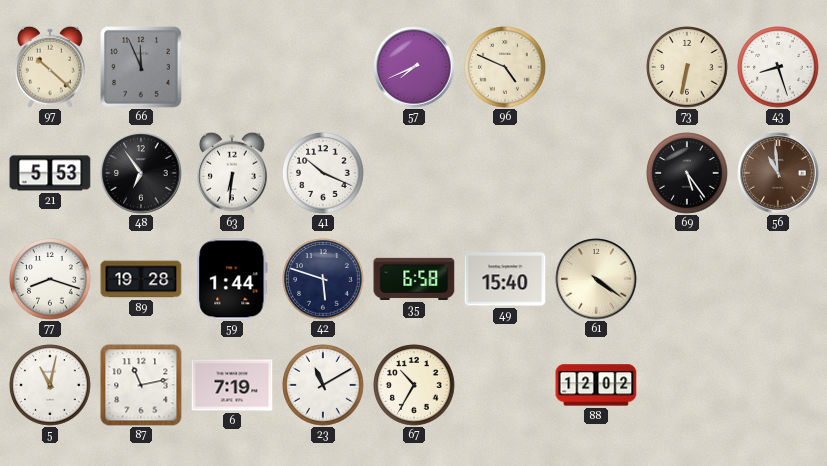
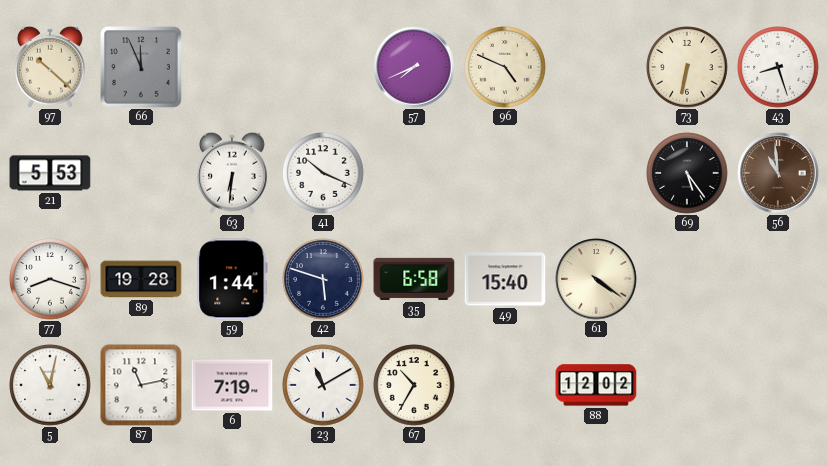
48: 6:54 -> none (141, 173)
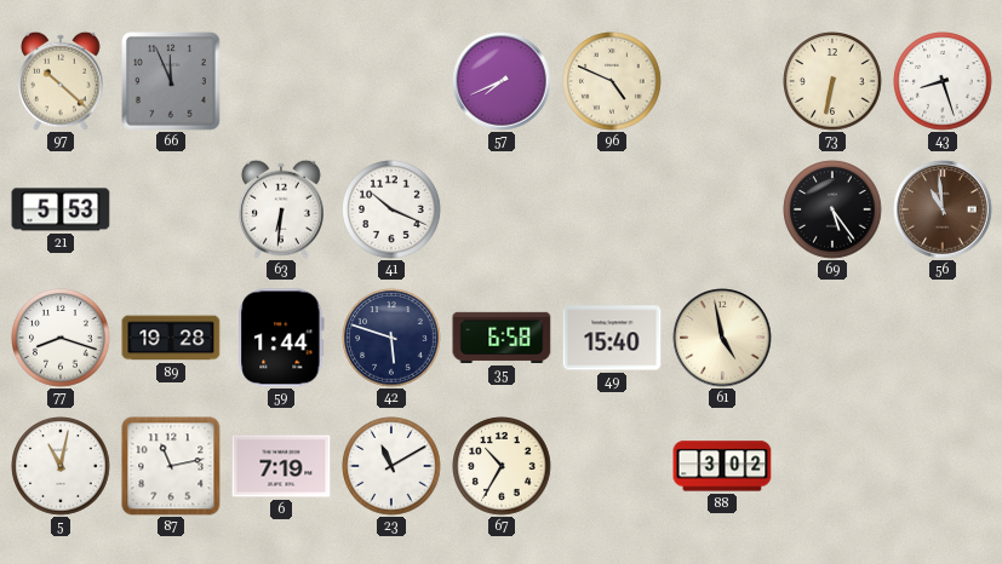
61: 4:21 -> 4:58 (722, 338)
88: 12:02 -> 3:02 (722, 466)
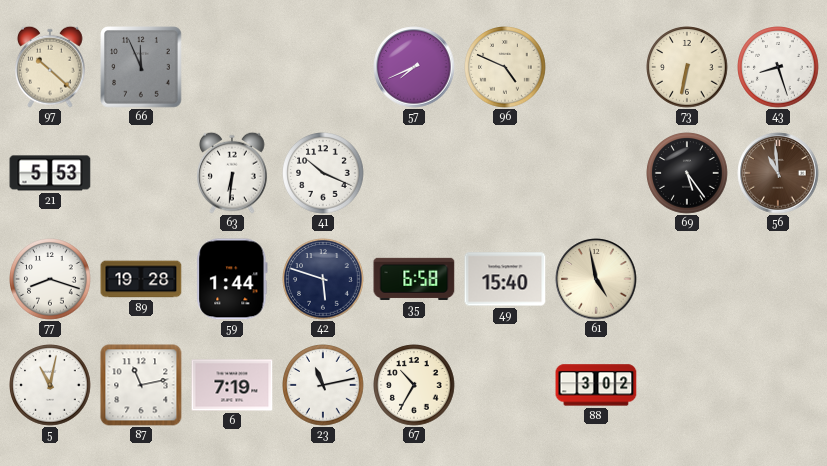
23: 11:10 -> 11:13 (323, 385)
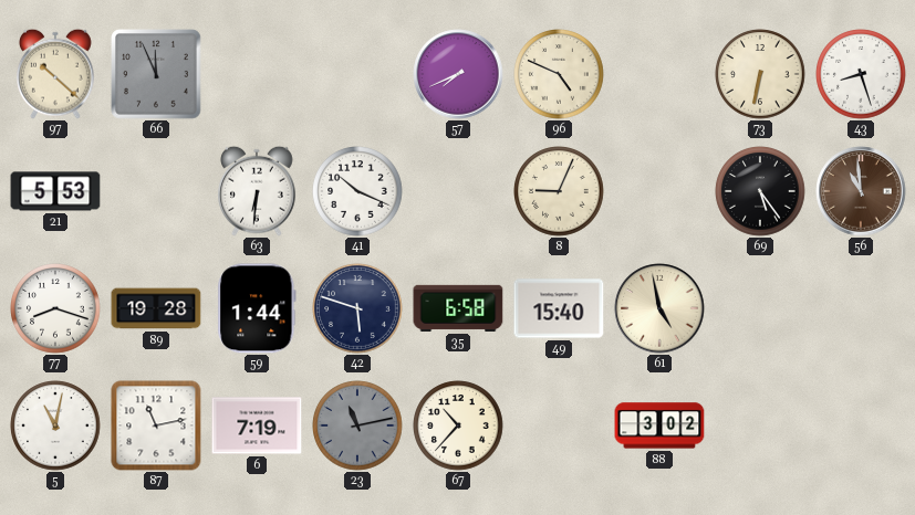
8: none -> 9:04 (559, 191)
23 dial: white -> grey (357, 425)
67: 10:35 -> 10:37 (458, 425)
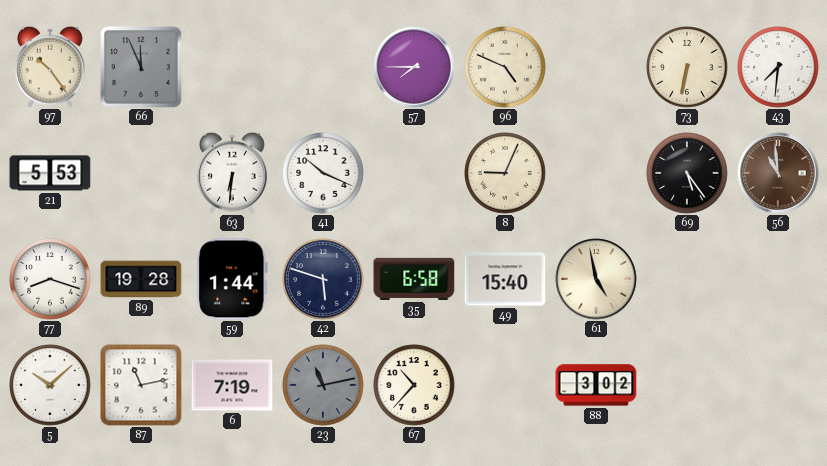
97: 10:22 -> 10:24 (51, 67)
57: 7:41 -> 7:45 (414, 67)
43: 8:27 -> 7:31 (778, 67)
5: 11:02 -> 10:08 (50, 385)
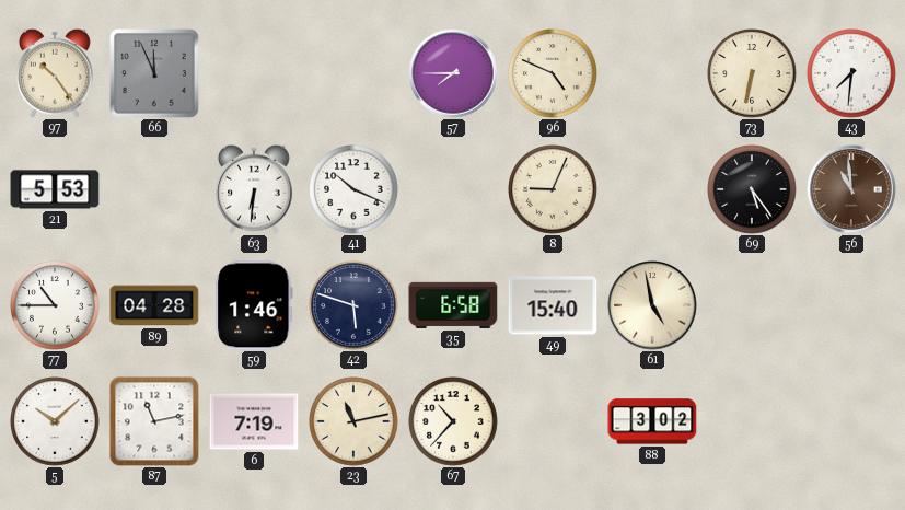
77: 8:18 -> 10:45 (55, 305)
89: 19:28 -> 04:28 (154, 305)
59: 1:44 -> 1:46 (254, 305)
23 dial: grey -> cream (353, 421)
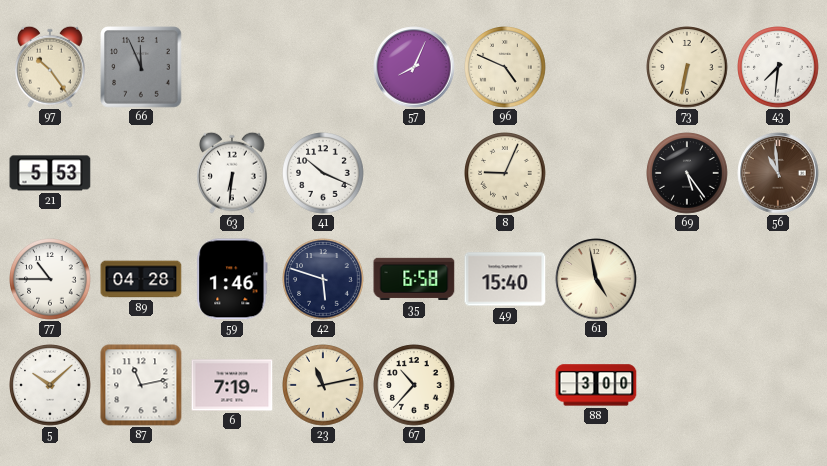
57: 7:45 -> 8:04 (414, 67)
88: 3:02 -> 3:00 (596, 385)
